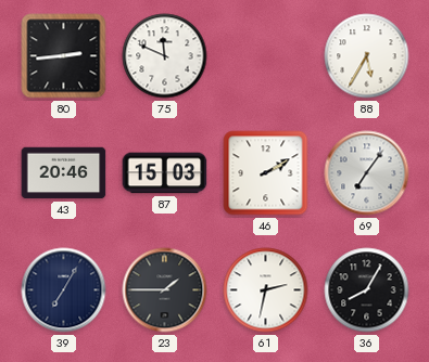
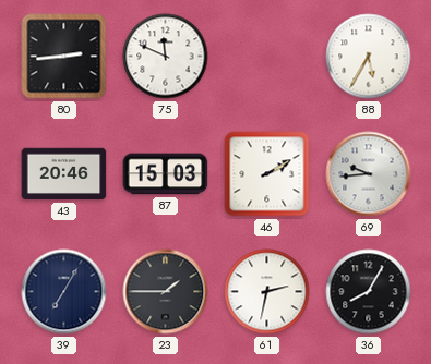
69: 7:06 -> 9:44 (369, 174)
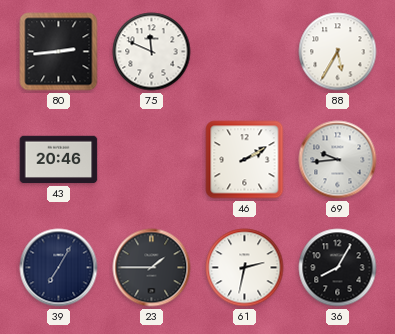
87: 15:03 -> none (166, 174)
